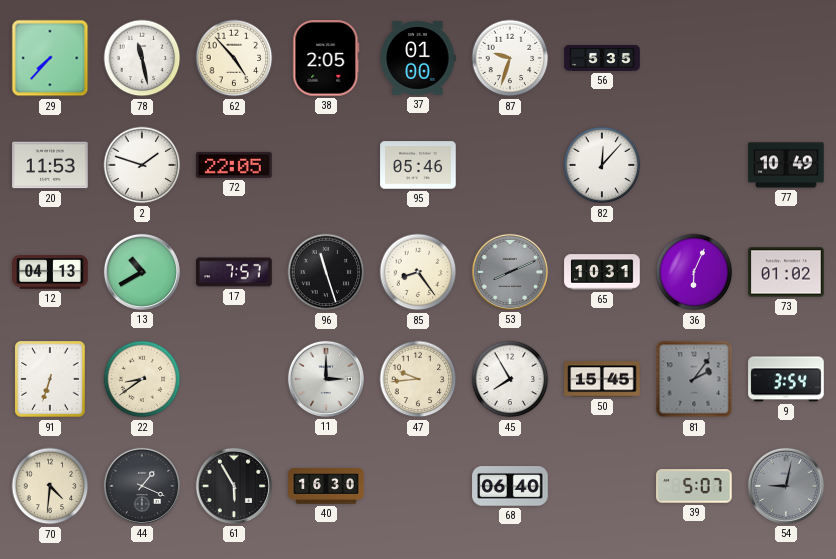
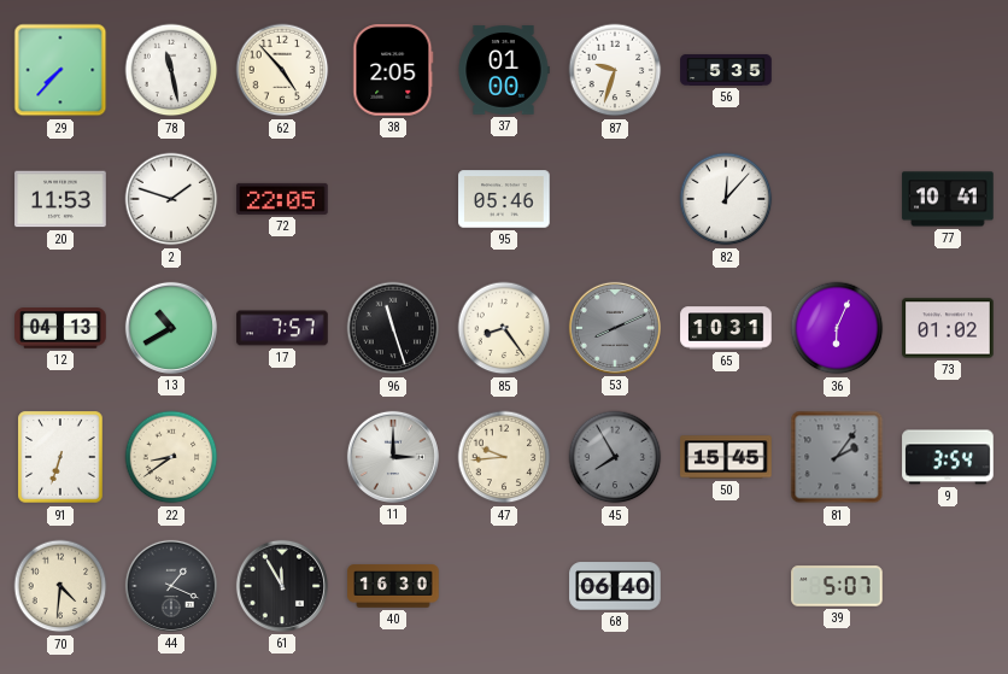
77: 10:49 -> 10:41 (948, 199)
45 dial: white -> grey (615, 457)
61: 5:55 -> 11:55 (282, 586)
54: 9:02 -> none (786, 486)
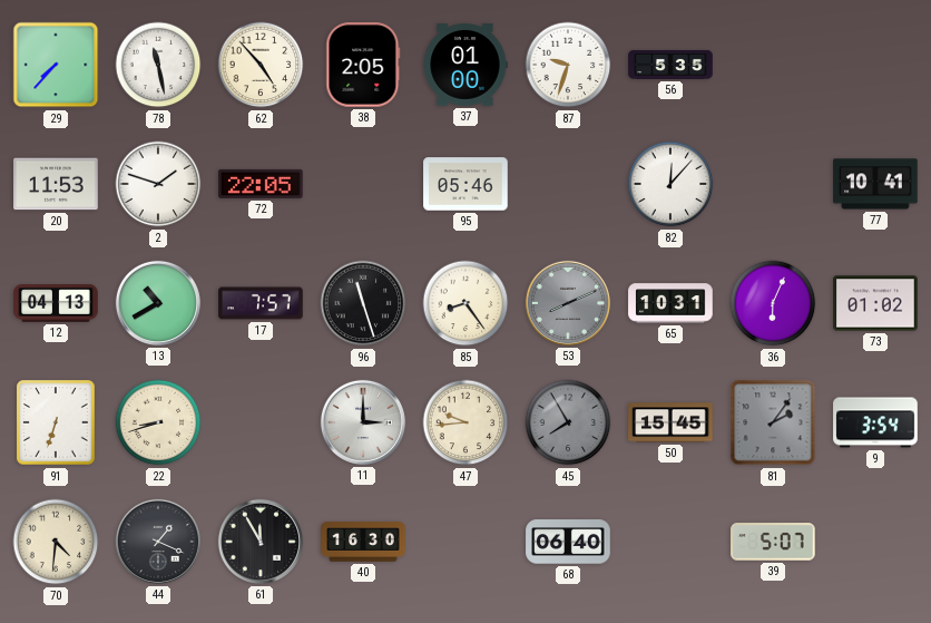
22: 8:39 -> 8:42 (158, 422)
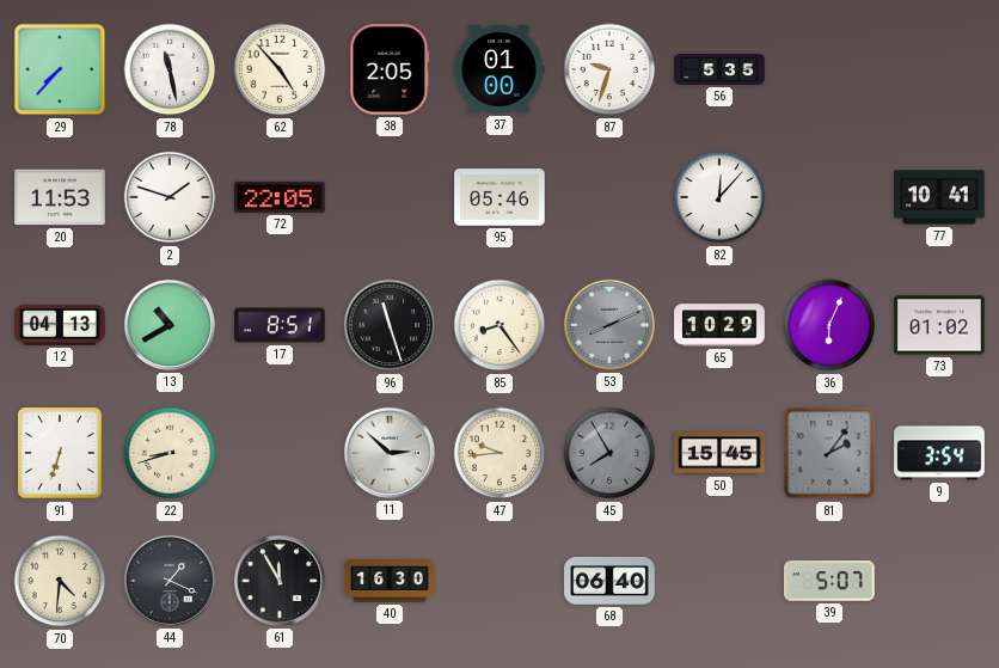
17: 7:57 -> 8:51 (280, 325)
65: 10:31 -> 10:29 (719, 325)
11: 3:00 -> 2:52 (390, 453)
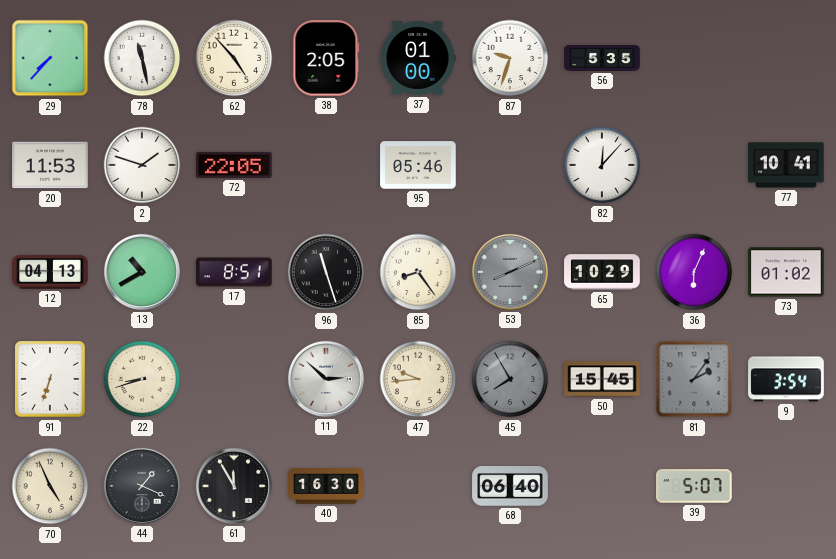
70: 4:31 -> 4:56 (50, 486)
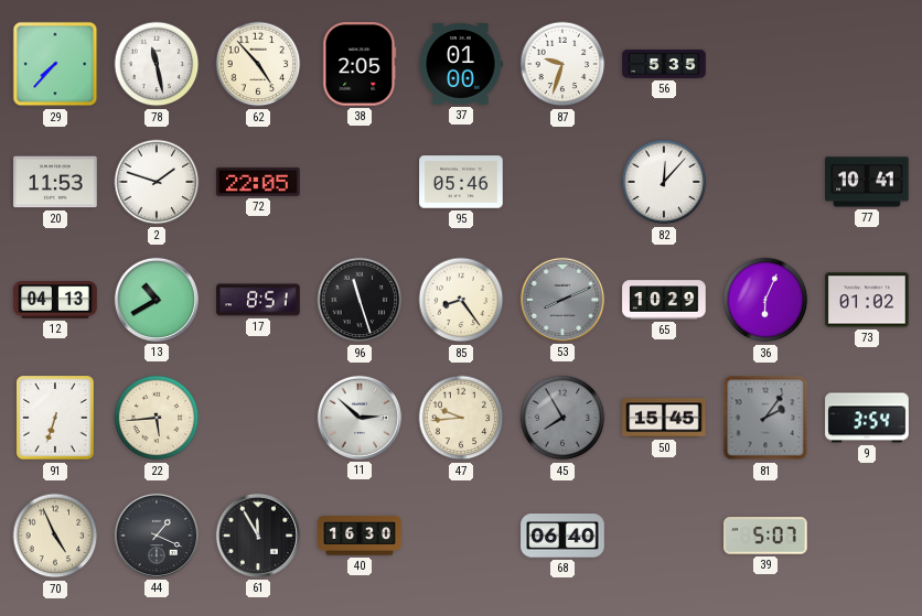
22: 8:42 -> 5:44 (157, 418)
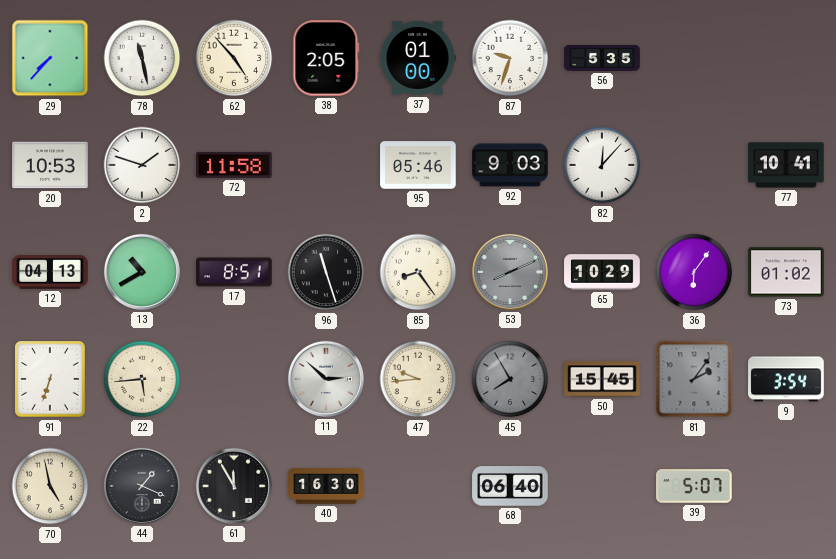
20: 11:53 -> 10:53 (50, 165)
72: 22:05 -> 11:58 (234, 165)
92: none -> 9:03 (510, 165)
36: 6:04 -> 6:06 (694, 272)
70: 4:56 -> 4:58 (50, 486)
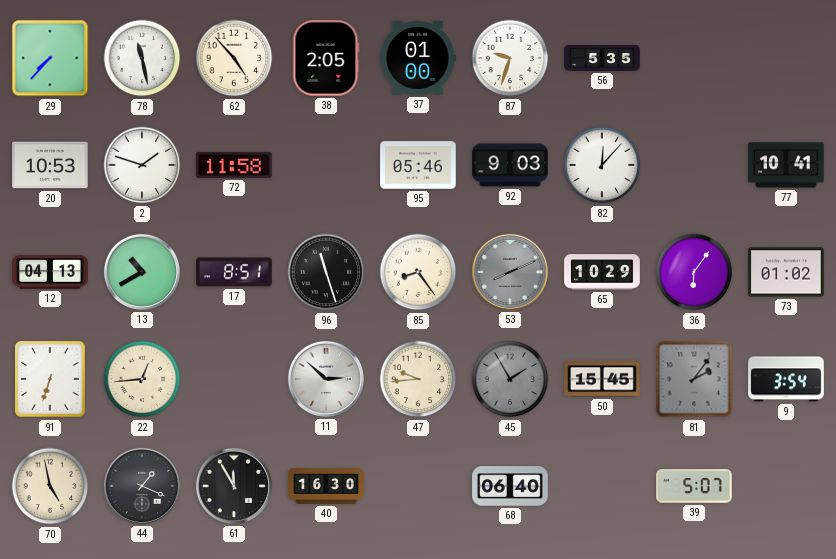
22: 5:44 -> 12:44 (142, 379)
45: 7:55 -> 1:55 (510, 379)
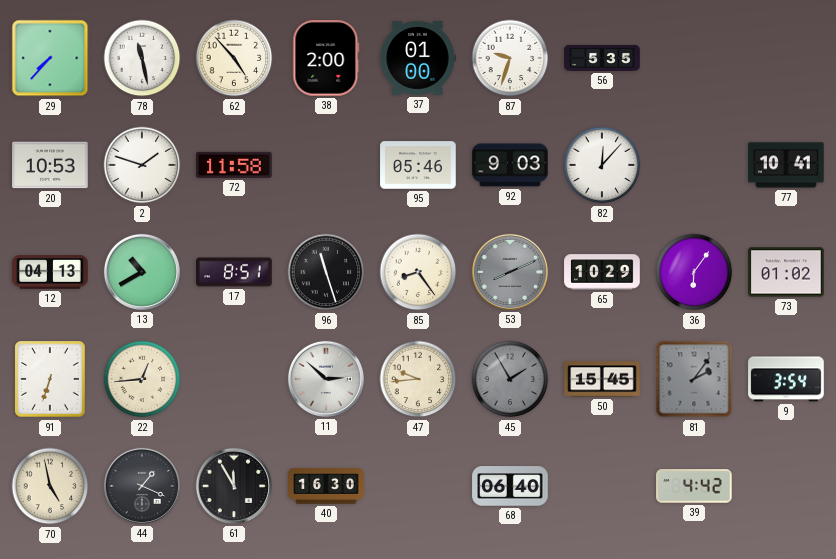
38: 2:05 -> 2:00 (326, 58)
39: 5:07 -> 4:42 (694, 486)
